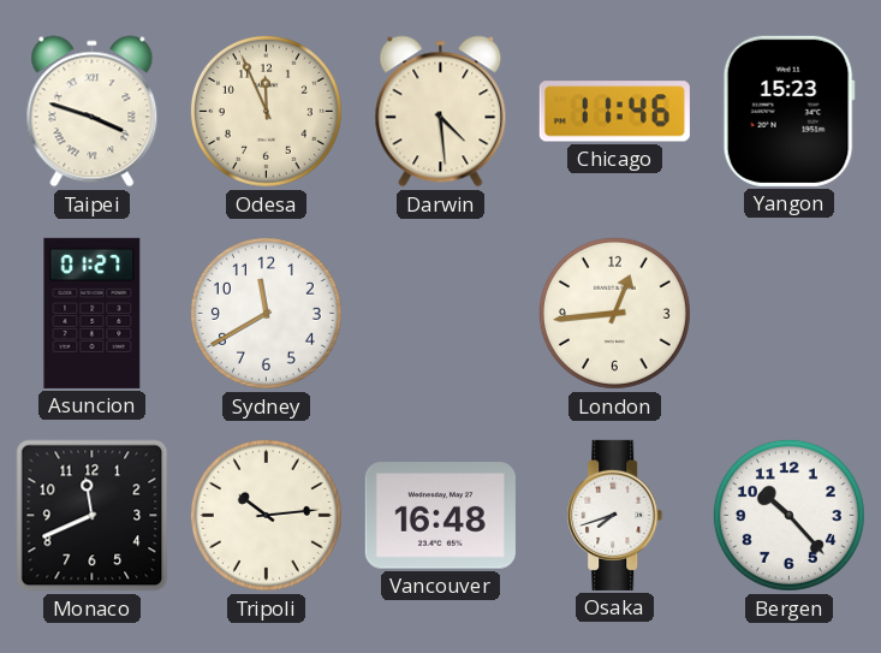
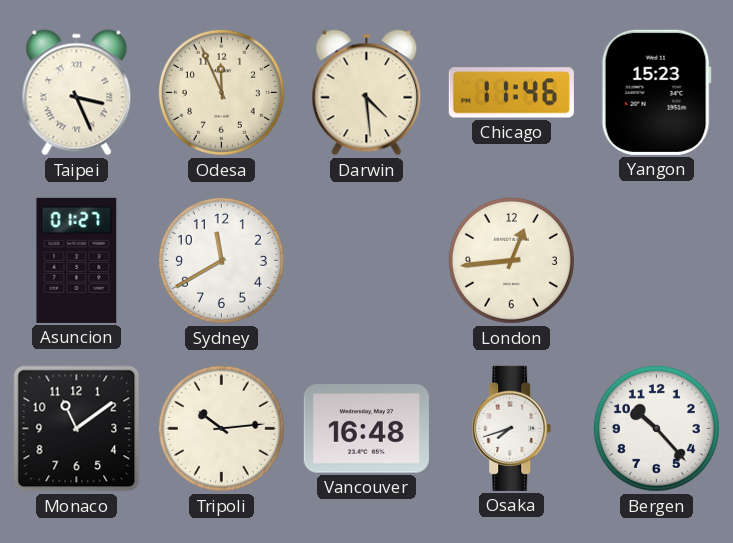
Taipei: 3:48 -> 3:26 (77, 93)
Monaco: 11:41 -> 11:09 (77, 429)
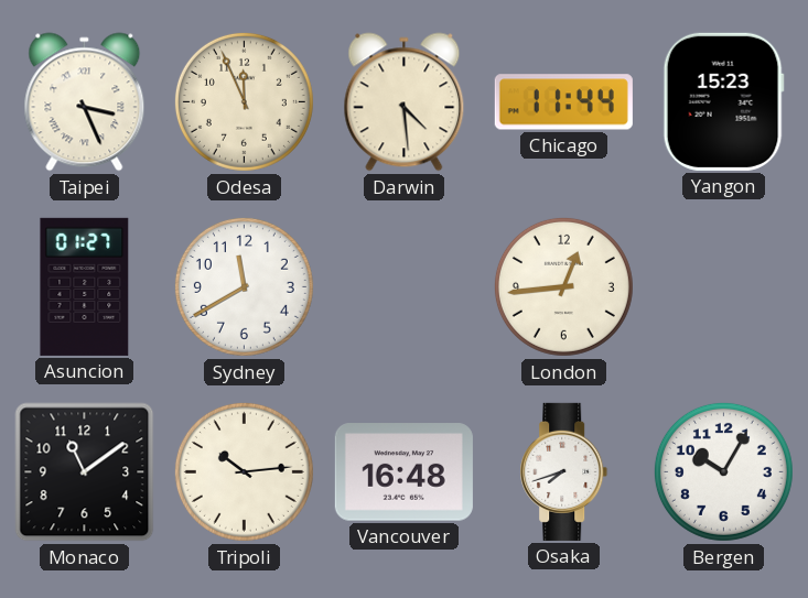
Chicago: 11:46 -> 11:44 (563, 102)
Bergen: 10:23 -> 10:05 (723, 471)
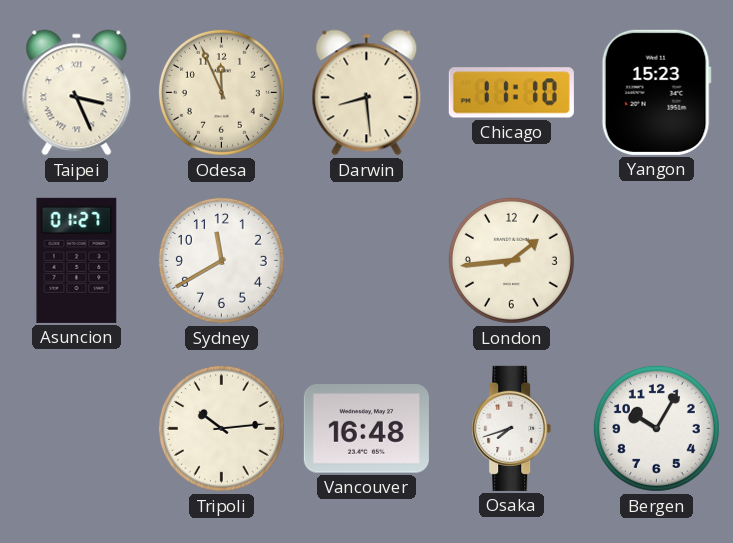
Darwin: 4:29 -> 8:29 (367, 93)
Chicago: 11:44 -> 11:10 (511, 93)
London: 12:44 -> 1:44 (511, 260)
Monaco: 11:09 -> none (85, 472)
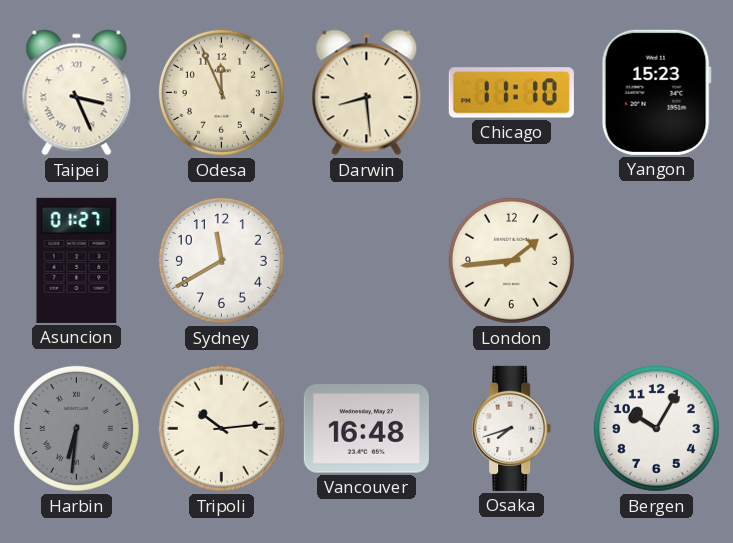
Harbin: none -> 6:31 (76, 428)
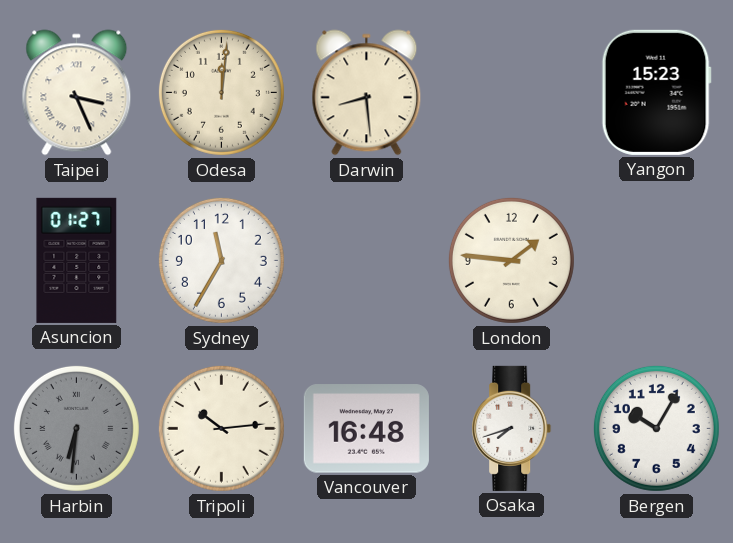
Odesa: 11:56 -> 12:01 (221, 92)
Chicago: 11:10 -> none (511, 93)
Sydney: 11:40 -> 11:35 (221, 260)
London: 1:44 -> 1:46 (511, 260)
